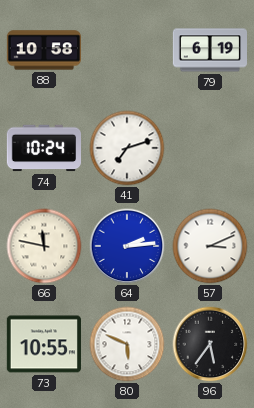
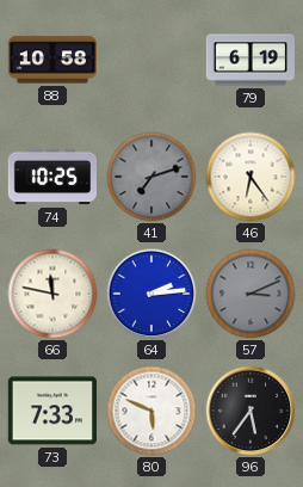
74: 10:24 -> 10:25 (51, 177)
41 dial: white -> grey (151, 177)
46: none -> 6:24 (251, 177)
57 dial: white -> grey (251, 294)
73: 10:55 -> 7:33 (52, 411)
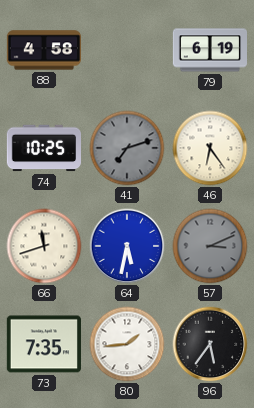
88: 10:58 -> 4:58 (43, 50)
66: 11:47 -> 11:42 (44, 246)
64: 2:14 -> 5:32 (127, 246)
73: 7:33 -> 7:35 (44, 344)
80: 5:49 -> 1:44 (127, 344)
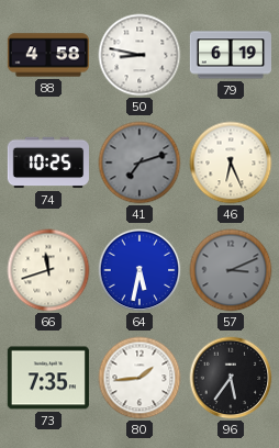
50: none -> 8:47 (139, 55)
46: 6:24 -> 6:26 (231, 163)
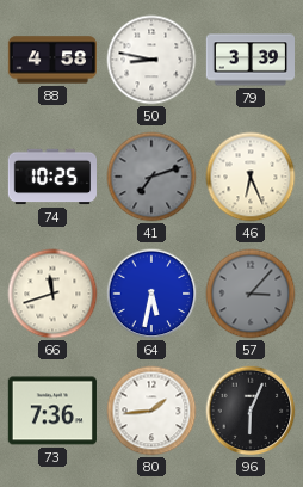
79: 6:19 -> 3:39 (249, 60)
57: 3:11 -> 3:07 (251, 294)
73: 7:35 -> 7:36 (52, 411)
96: 5:36 -> 6:04 (251, 411)
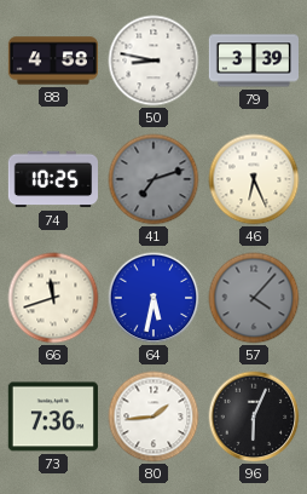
57: 3:07 -> 4:07 (254, 298)
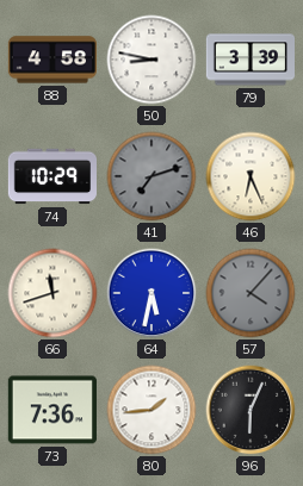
74: 10:25 -> 10:29 (51, 176)
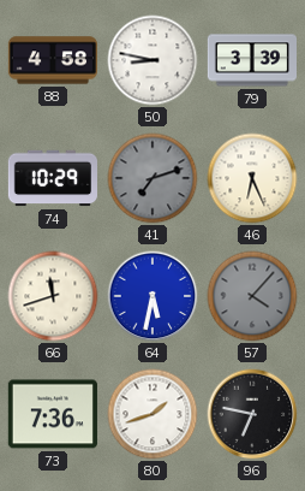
80: 1:44 -> 1:42 (152, 414)
96: 6:04 -> 6:47 (252, 414)
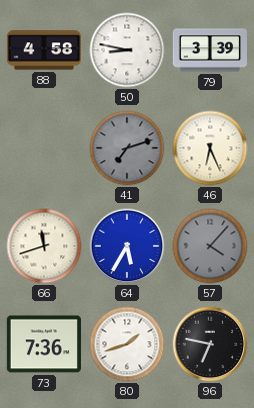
74: 10:29 -> none (52, 178)
64: 5:32 -> 5:35 (127, 246)
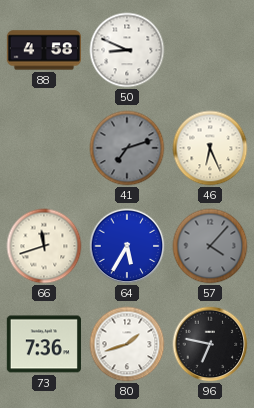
50: 8:47 -> 8:49 (127, 50)
79: 3:39 -> none (209, 50)
